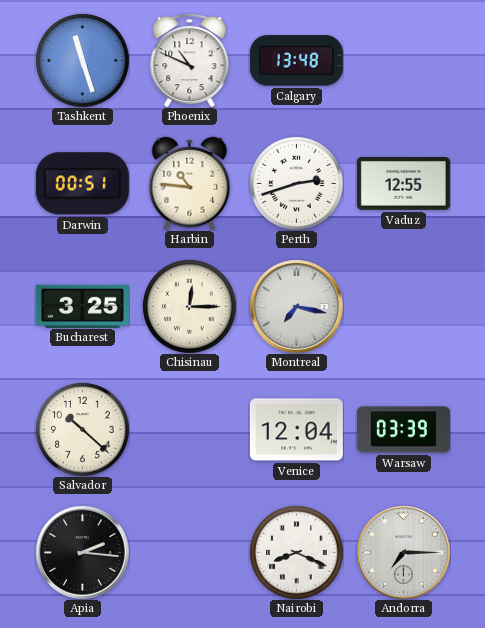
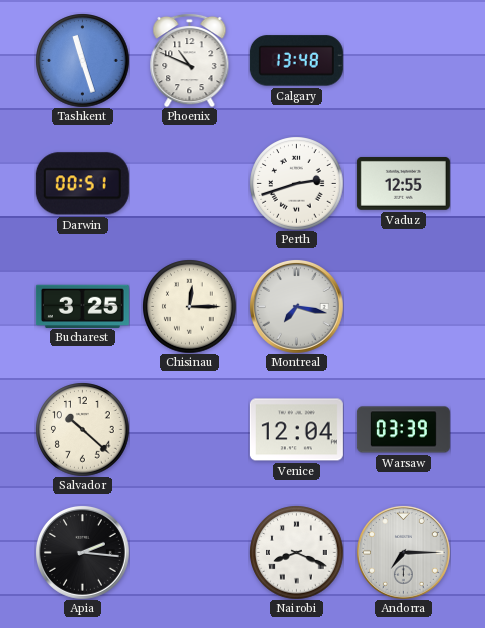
Harbin: 10:46 -> none (190, 183)
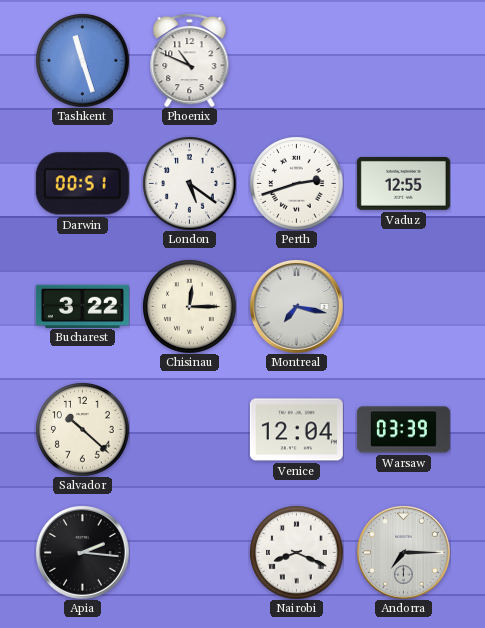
Calgary: 13:48 -> none (296, 61)
London: none -> 5:21 (189, 183)
Bucharest: 3:25 -> 3:22 (82, 306)
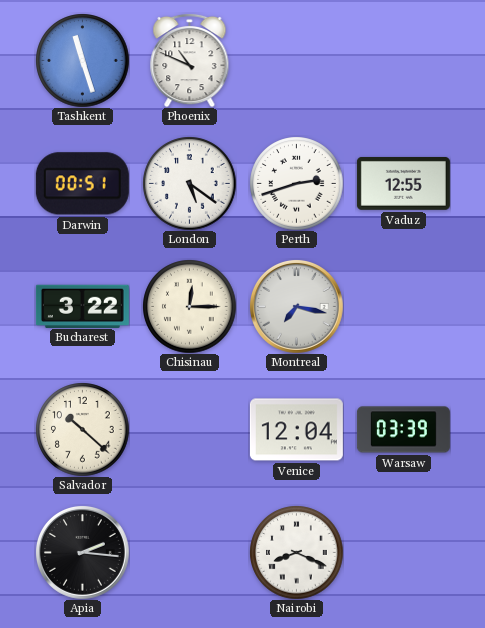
Andorra: 7:15 -> none (404, 553)
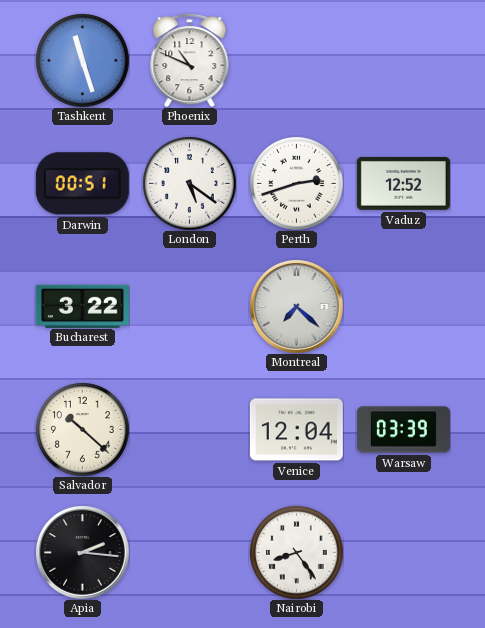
Vaduz: 12:55 -> 12:52 (403, 183)
Chisinau: 12:15 -> none (189, 306)
Montreal: 7:17 -> 7:22 (297, 307)
Nairobi: 8:19 -> 8:24 (296, 552)
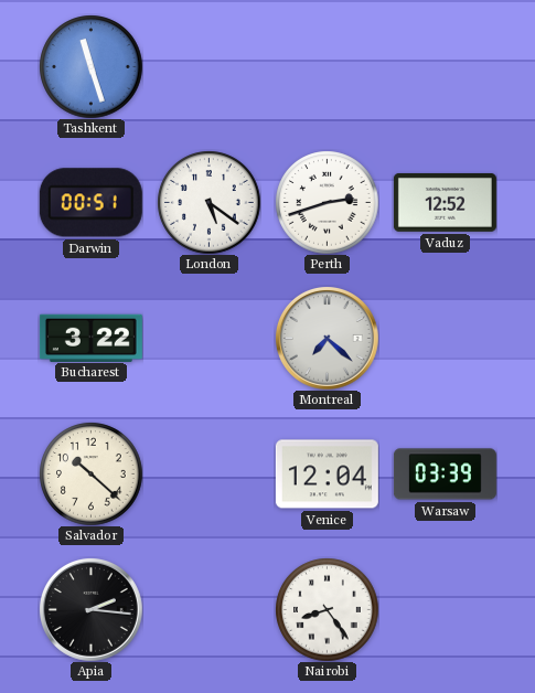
Phoenix: 10:49 -> none (190, 60)
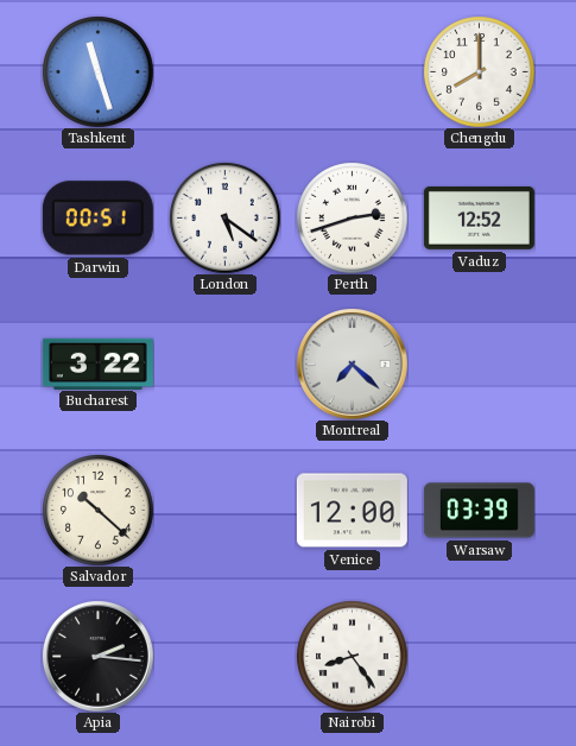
Chengdu: none -> 8:00 (479, 71)
Venice: 12:04 -> 12:00 (352, 511)
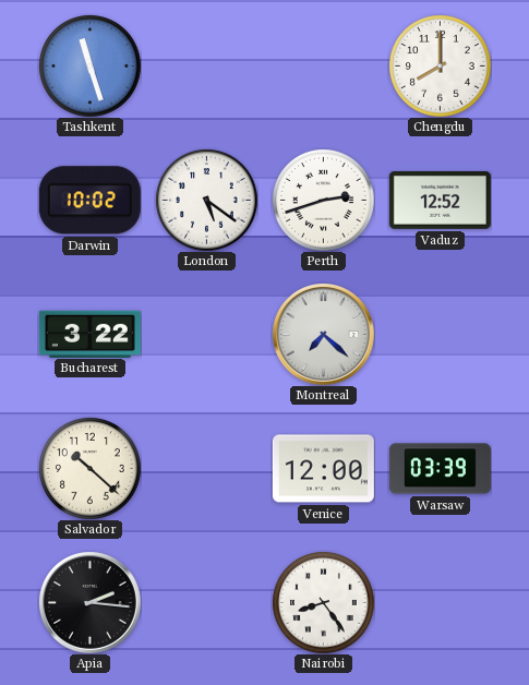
Darwin: 00:51 -> 10:02 (89, 201)
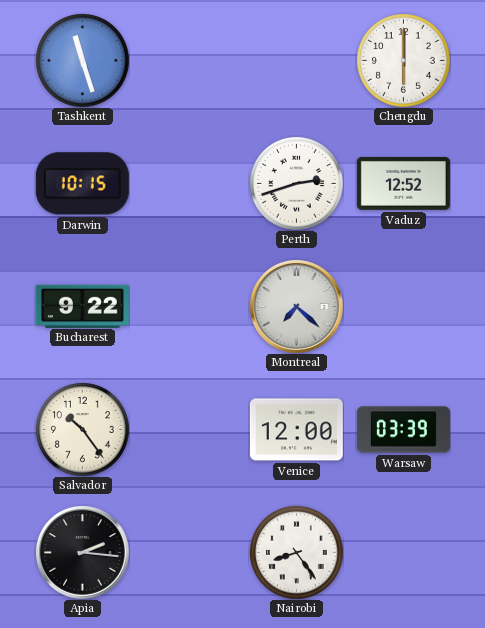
Chengdu: 8:00 -> 6:00 (403, 60)
Darwin: 10:02 -> 10:15 (82, 184)
London: 5:21 -> none (206, 200)
Bucharest: 3:22 -> 9:22 (82, 306)
Salvador: 10:22 -> 10:24 (82, 429)
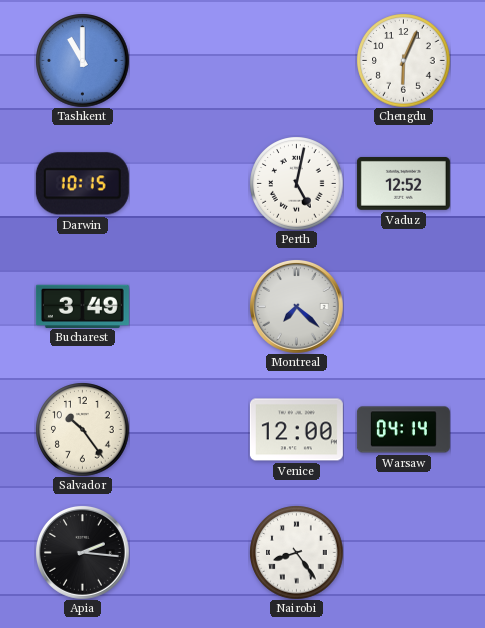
Tashkent: 11:27 -> 11:00 (82, 60)
Chengdu: 6:00 -> 6:04 (403, 60)
Perth: 2:42 -> 5:02 (296, 183)
Bucharest: 9:22 -> 3:49 (82, 306)
Warsaw: 03:39 -> 04:14 (403, 430)
